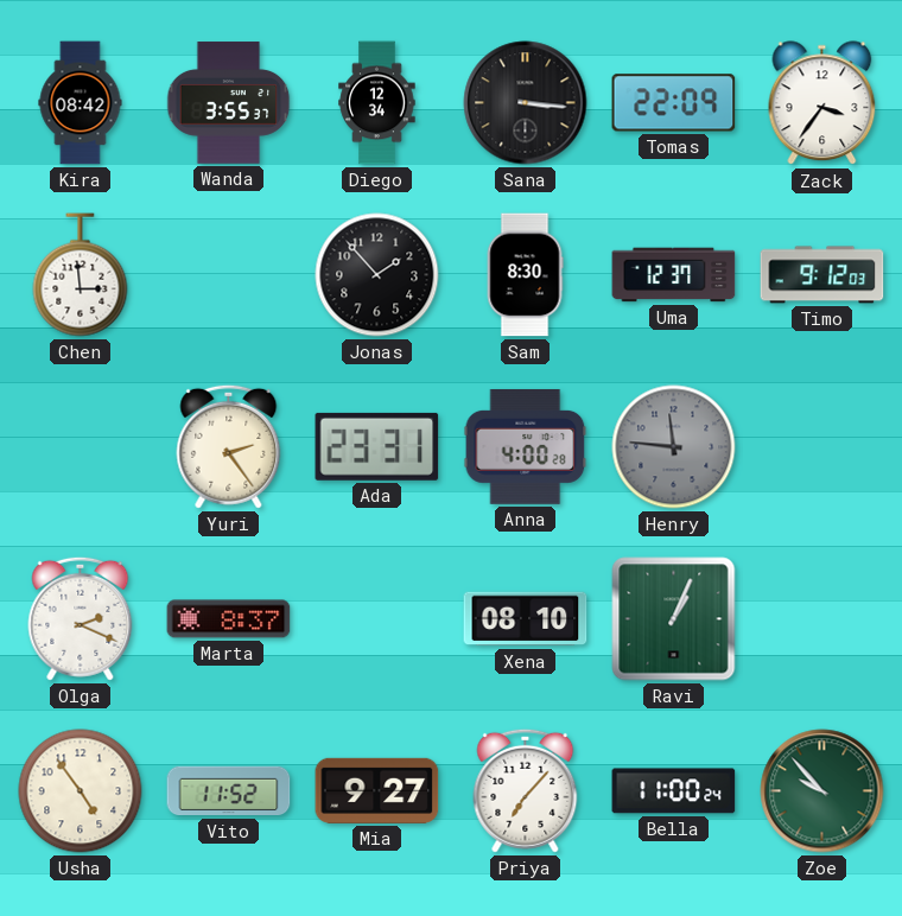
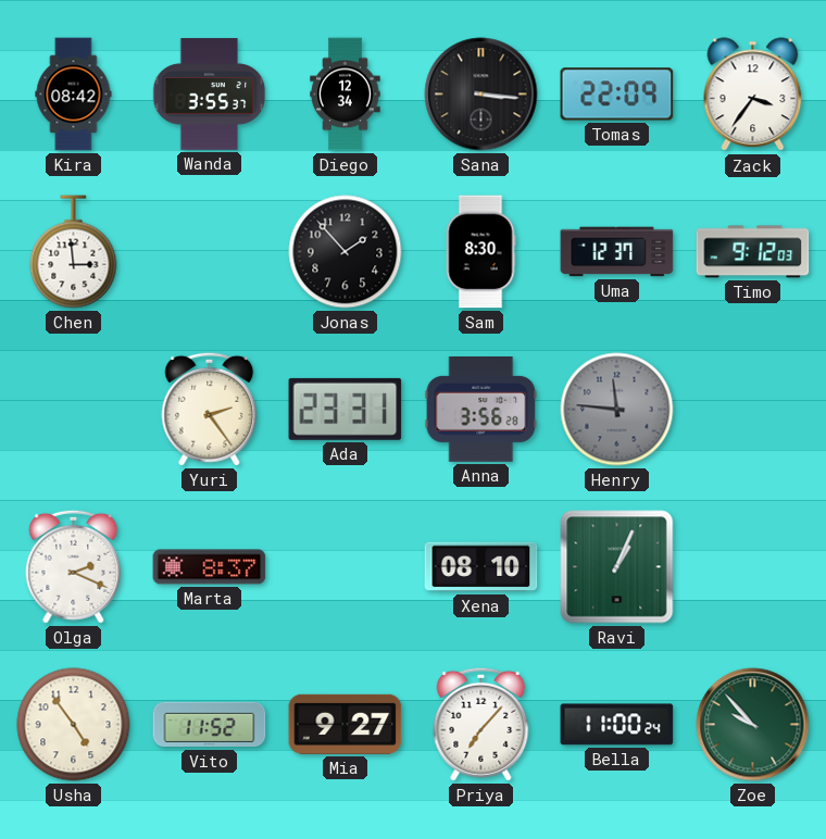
Anna: 4:00 -> 3:56 (481, 409)
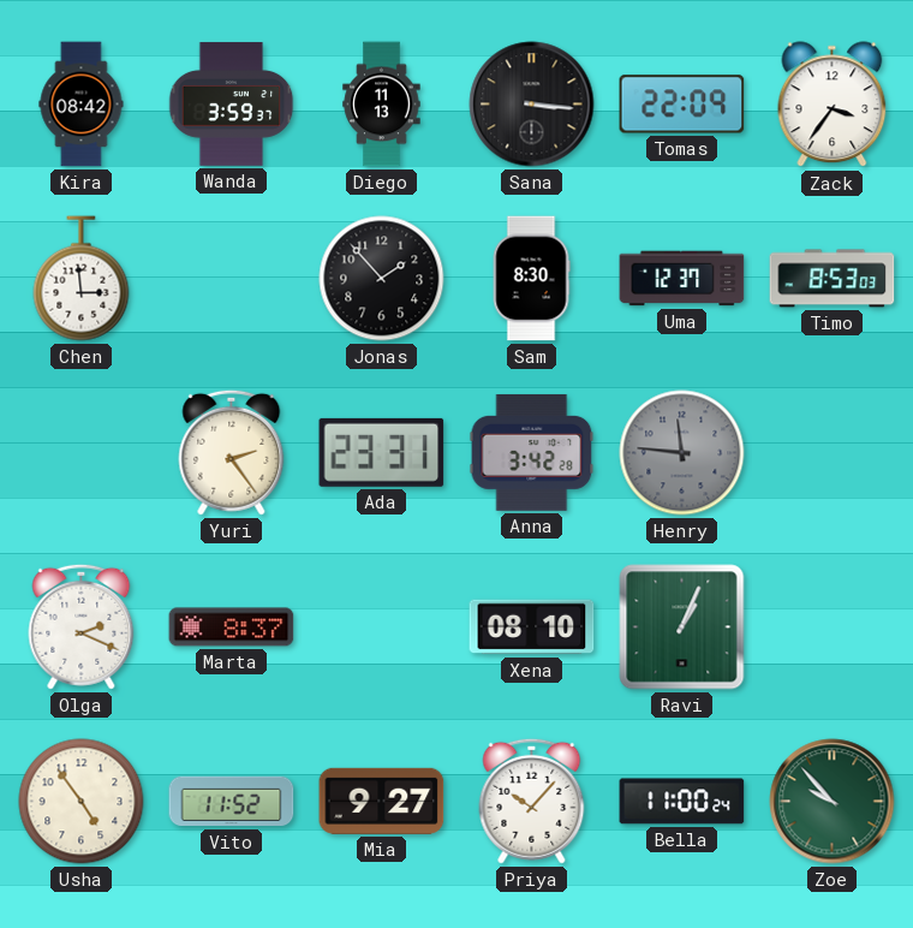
Wanda: 3:55 -> 3:59 (232, 105)
Diego: 12:34 -> 11:13 (382, 105)
Timo: 9:12 -> 8:53 (833, 279)
Anna: 3:56 -> 3:42 (532, 452)
Priya: 7:07 -> 10:07 (532, 801)
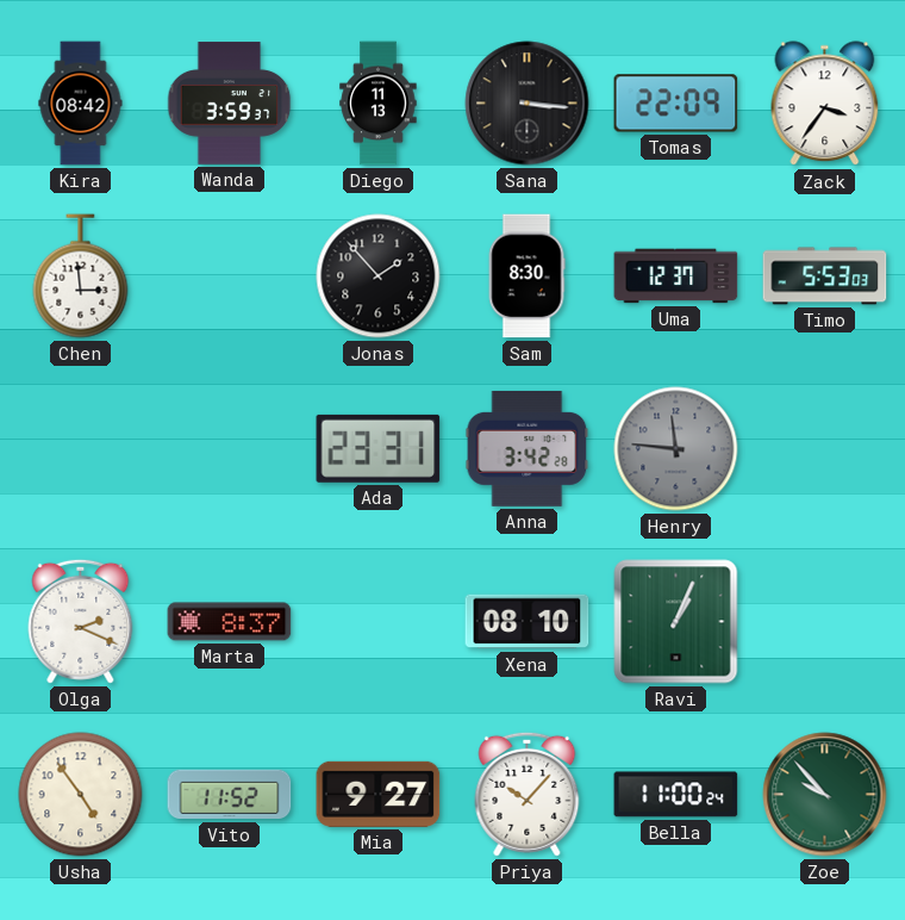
Timo: 8:53 -> 5:53 (825, 276)
Yuri: 2:24 -> none (232, 452)
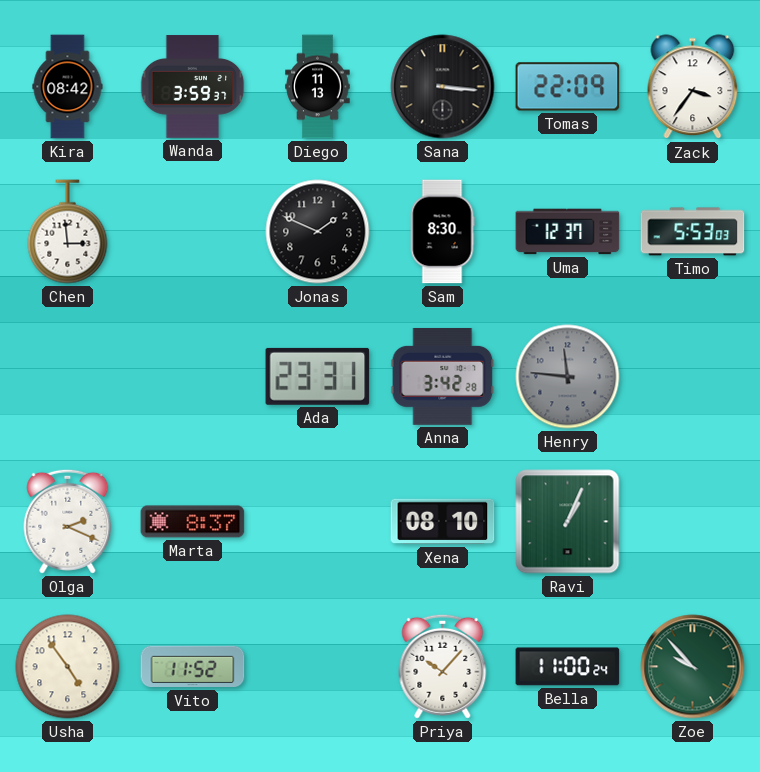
Jonas: 1:53 -> 1:49 (318, 232)
Mia: 9:27 -> none (379, 794)
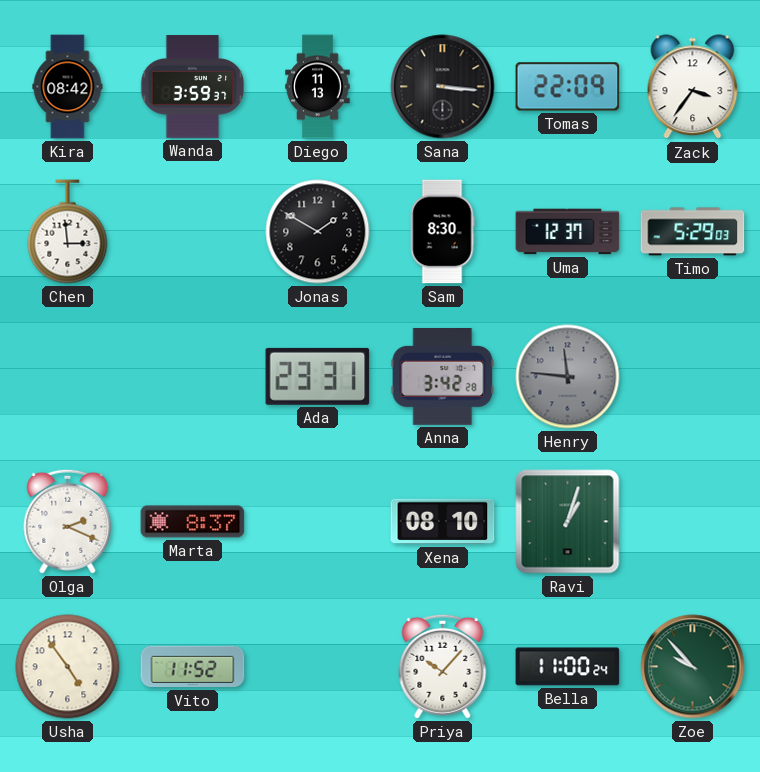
Jonas: 1:49 -> 1:50 (318, 232)
Timo: 5:53 -> 5:29 (693, 232)
Ravi: 1:04 -> 1:03 (568, 522)
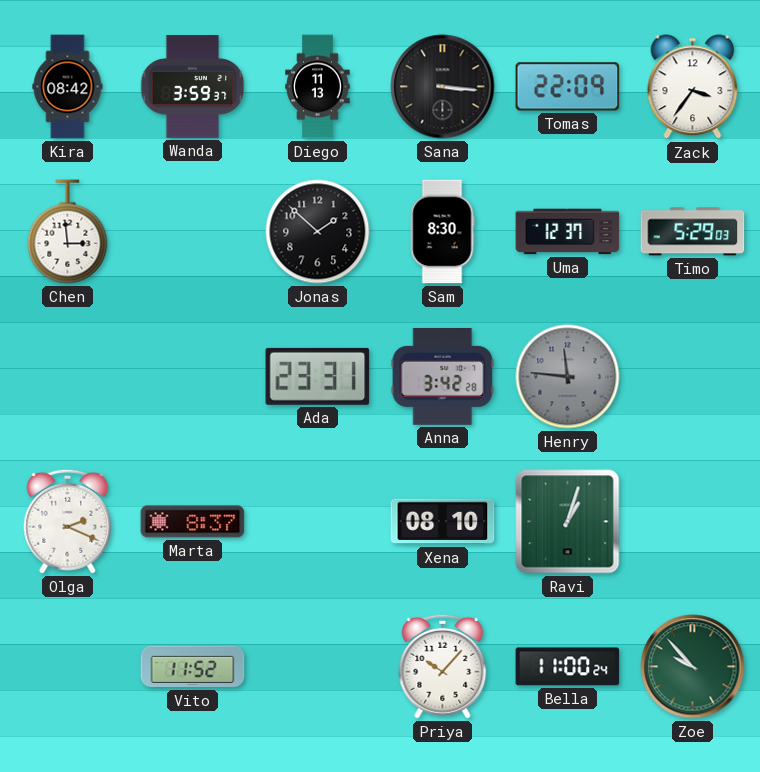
Jonas: 1:50 -> 1:52 (318, 232)
Usha: 4:54 -> none (68, 667)
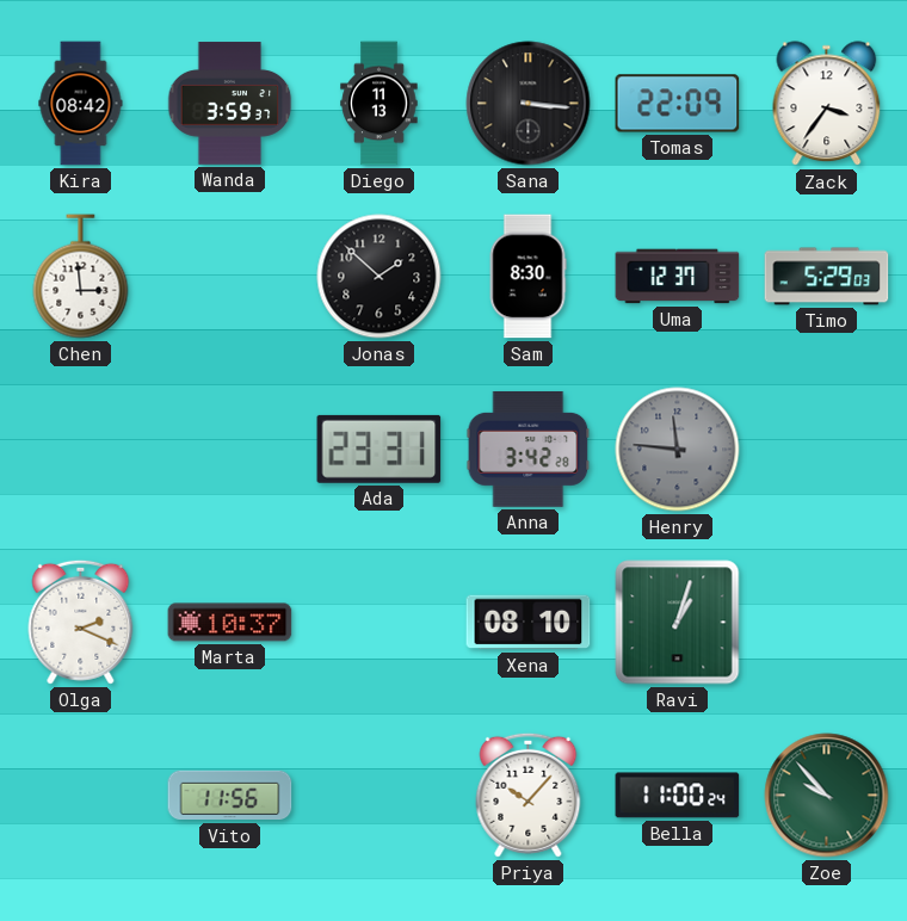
Marta: 8:37 -> 10:37 (230, 623)
Vito: 11:52 -> 11:56 (230, 796)
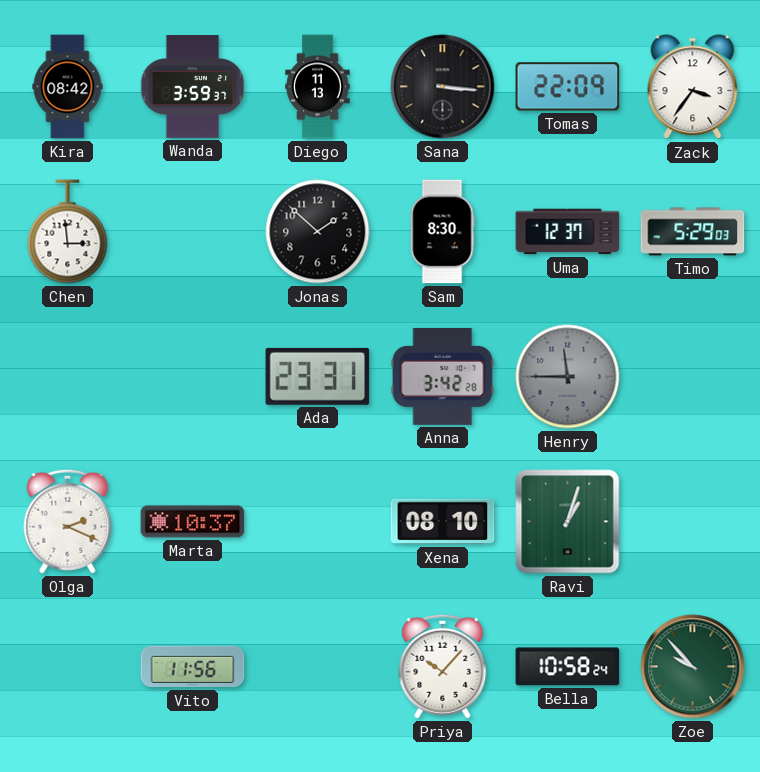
Henry: 11:46 -> 11:45 (568, 377)
Bella: 11:00 -> 10:58 (568, 667)
